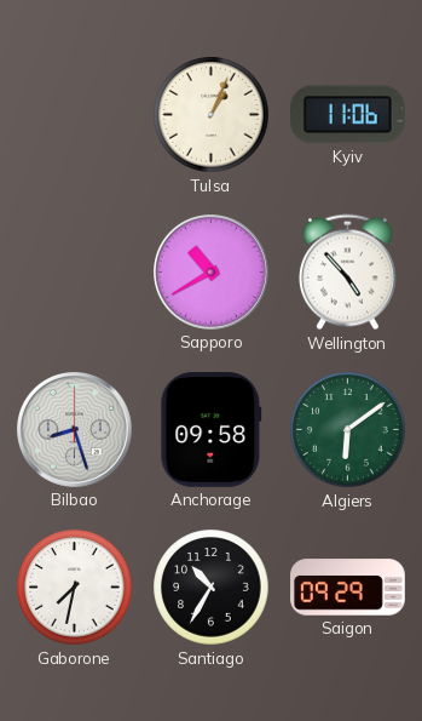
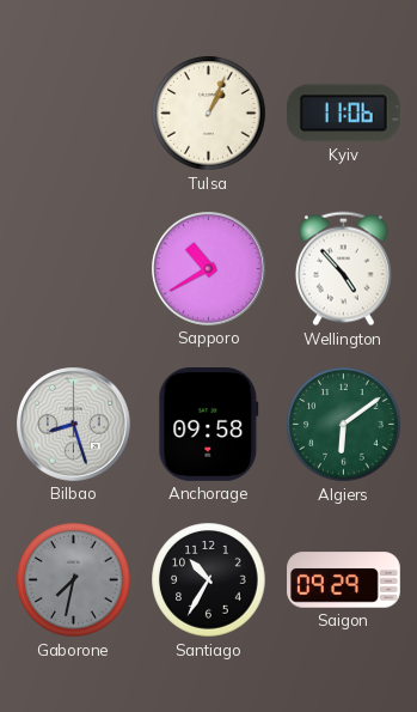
Gaborone dial: white -> grey (74, 580)
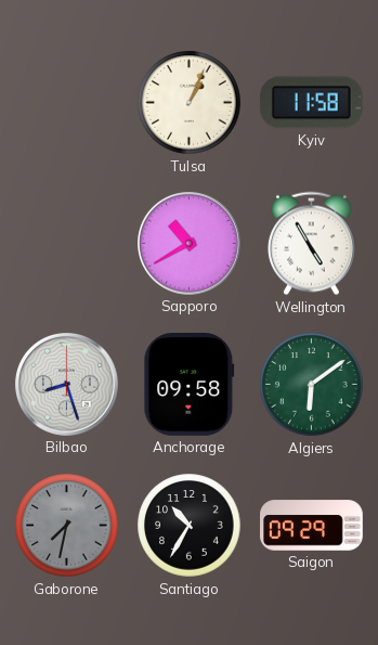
Kyiv: 11:06 -> 11:58 (311, 103)
Wellington: 4:53 -> 4:55 (311, 244)
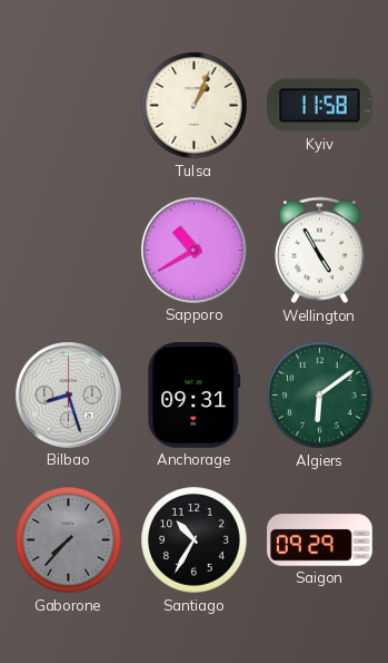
Anchorage: 09:58 -> 09:31 (195, 396)
Gaborone: 7:32 -> 7:37 (69, 540)
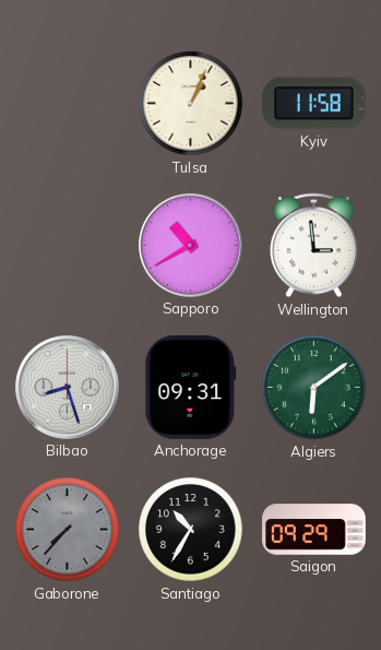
Wellington: 4:55 -> 2:59 (313, 246)
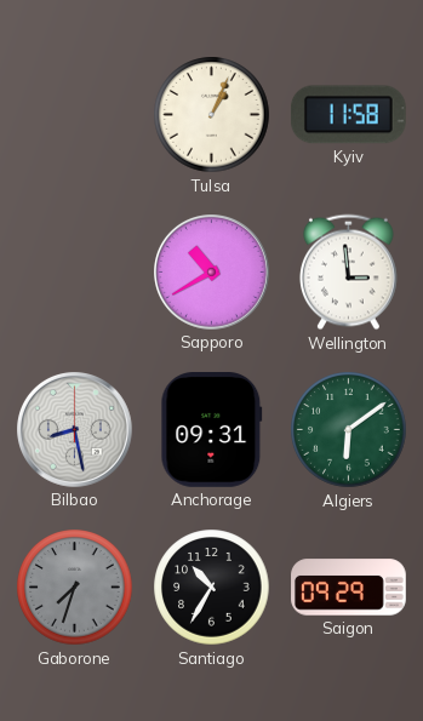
Bilbao: 8:27 -> 8:28 (75, 430)
Gaborone: 7:37 -> 7:33 (75, 588)
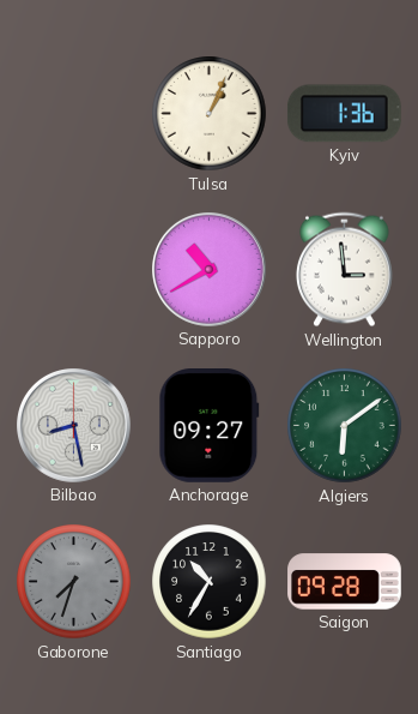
Kyiv: 11:58 -> 1:36 (344, 114)
Anchorage: 09:31 -> 09:27 (210, 426)
Saigon: 09:29 -> 09:28 (345, 582)
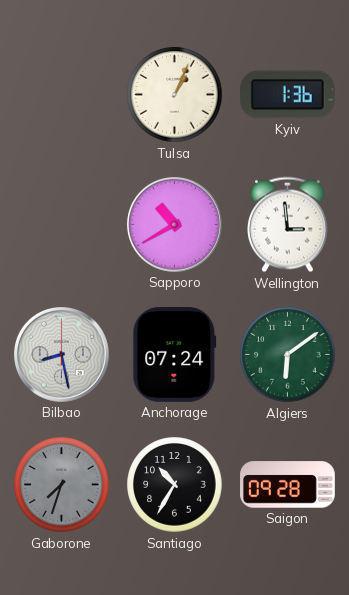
Anchorage: 09:27 -> 07:24 (175, 355)
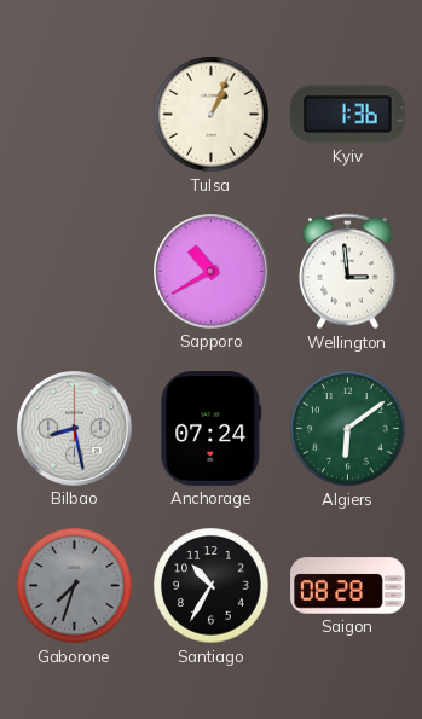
Saigon: 09:28 -> 08:28 (348, 586)
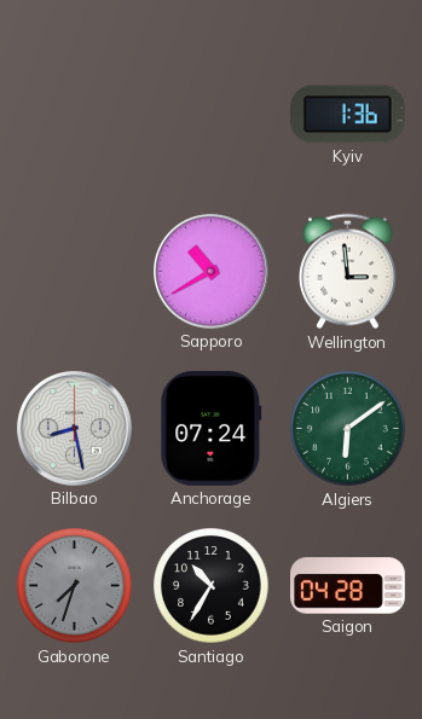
Tulsa: 1:04 -> none (212, 115)
Saigon: 08:28 -> 04:28 (348, 586)
